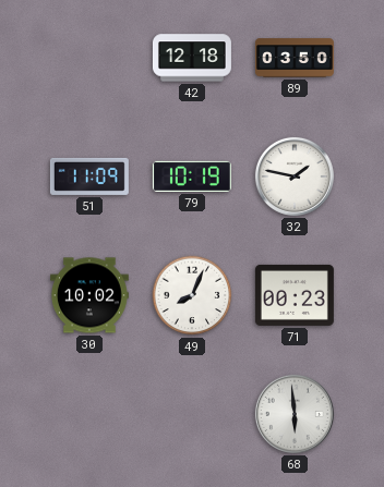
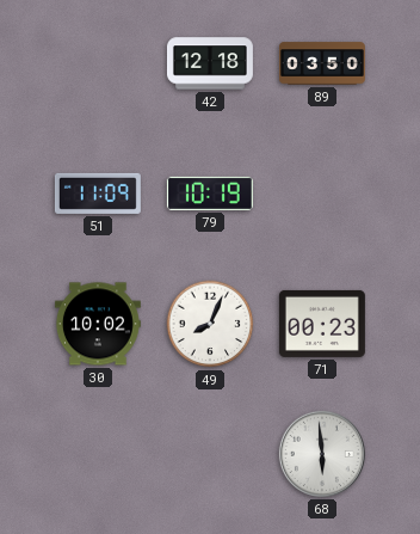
32: 1:47 -> none (295, 176)
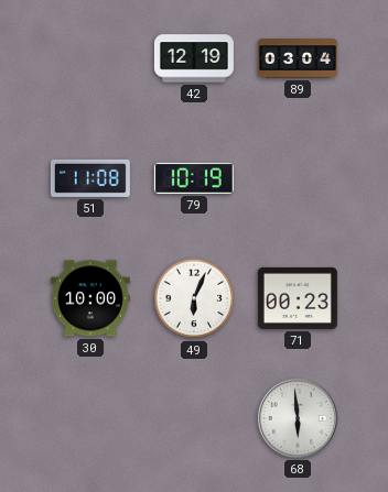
42: 12:18 -> 12:19 (194, 58)
89: 03:50 -> 03:04 (298, 58)
51: 11:09 -> 11:08 (90, 178)
30: 10:02 -> 10:00 (90, 298)
49: 8:04 -> 6:04 (194, 298)
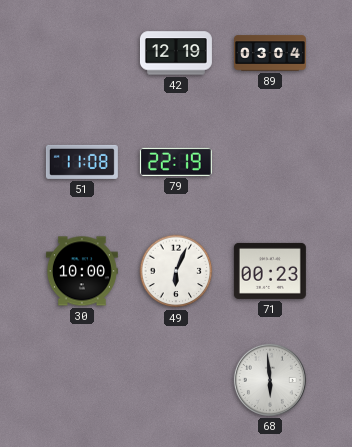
79: 10:19 -> 22:19 (176, 162)
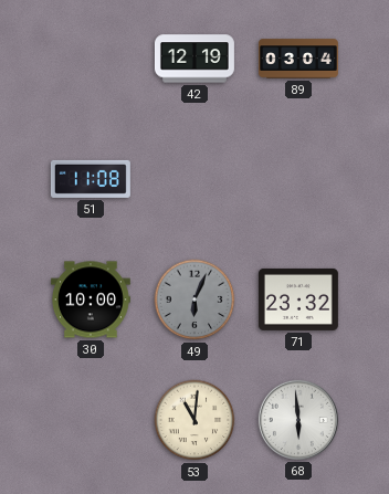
79: 22:19 -> none (176, 162)
49 dial: white -> grey (195, 299)
71: 00:23 -> 23:32 (298, 299)
53: none -> 11:01 (195, 420)
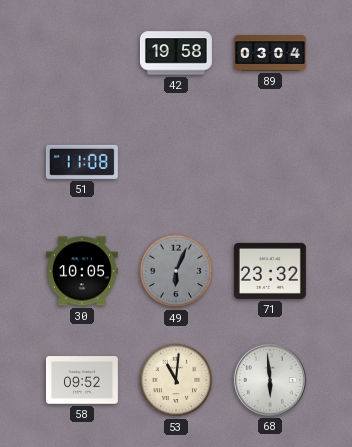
42: 12:19 -> 19:58 (176, 53)
30: 10:00 -> 10:05 (82, 271)
58: none -> 09:52 (82, 380)
